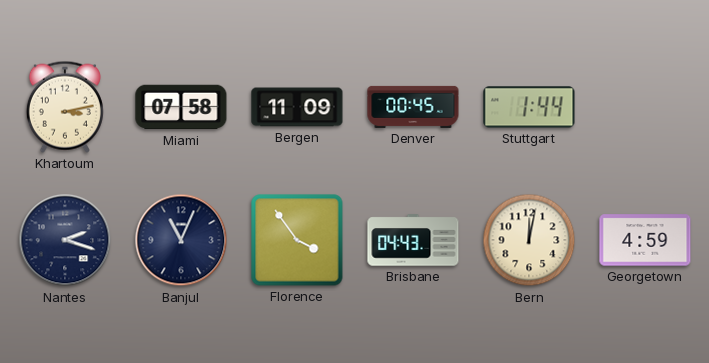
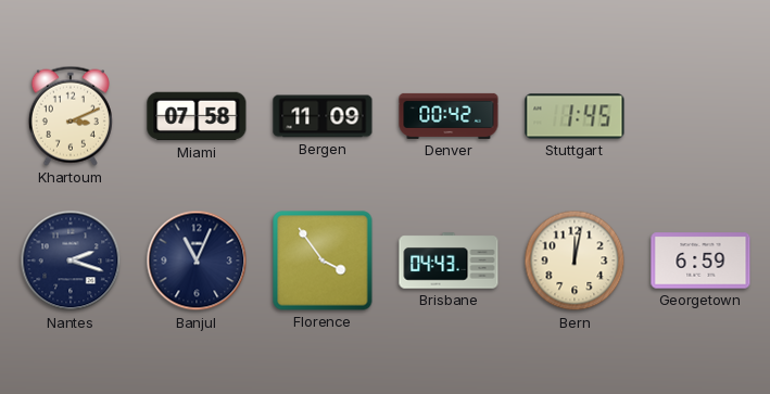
Khartoum: 3:13 -> 3:11 (71, 116)
Denver: 00:45 -> 00:42 (449, 116)
Stuttgart: 1:44 -> 1:45 (575, 116)
Georgetown: 4:59 -> 6:59 (700, 260)
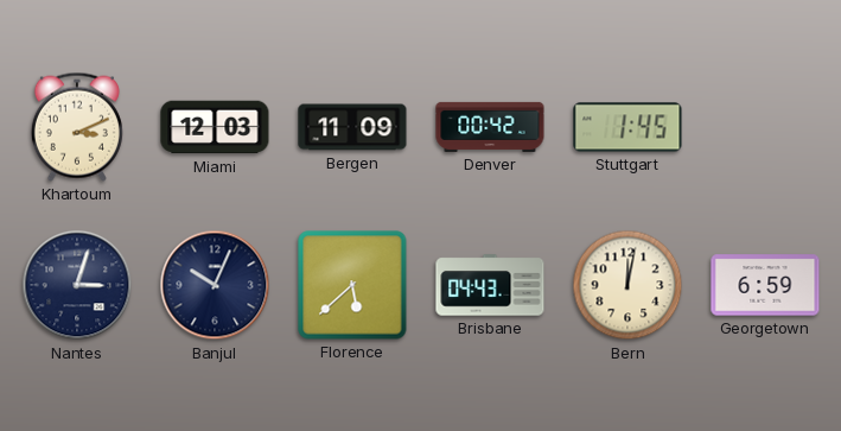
Miami: 07:58 -> 12:03 (215, 127)
Nantes: 2:18 -> 3:03 (77, 285)
Banjul: 11:04 -> 10:04 (215, 285)
Florence: 3:54 -> 5:38 (352, 285)
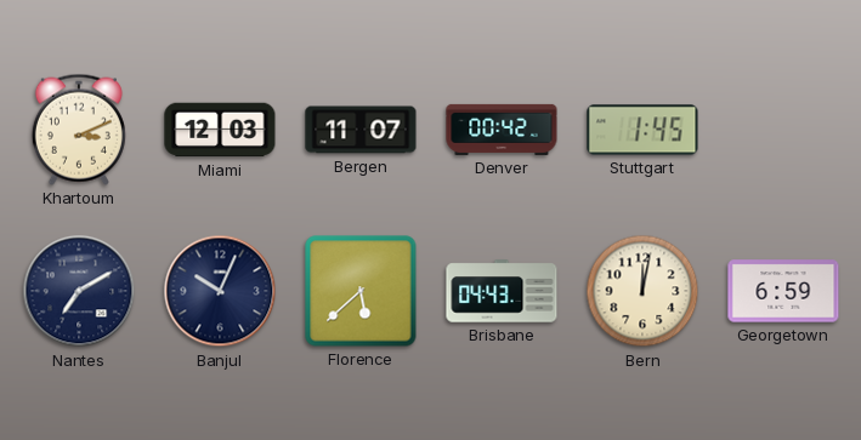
Bergen: 11:09 -> 11:07 (361, 130)
Nantes: 3:03 -> 7:10 (79, 291)
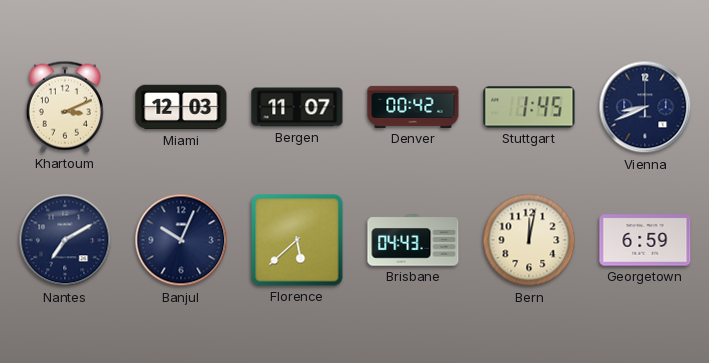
Vienna: none -> 8:41 (645, 107)
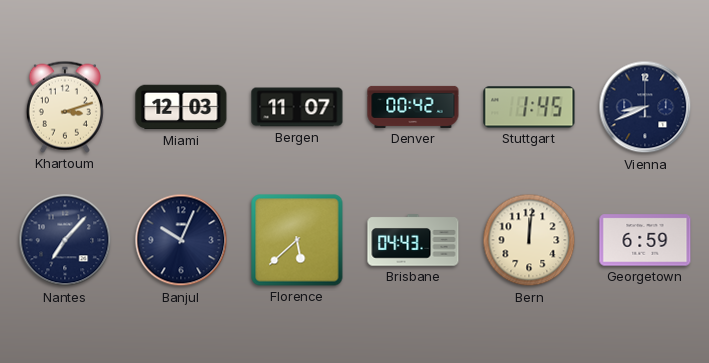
Khartoum: 3:11 -> 3:12 (65, 107)
Nantes: 7:10 -> 7:07 (65, 240)
Bern: 12:02 -> 12:01 (529, 240)
